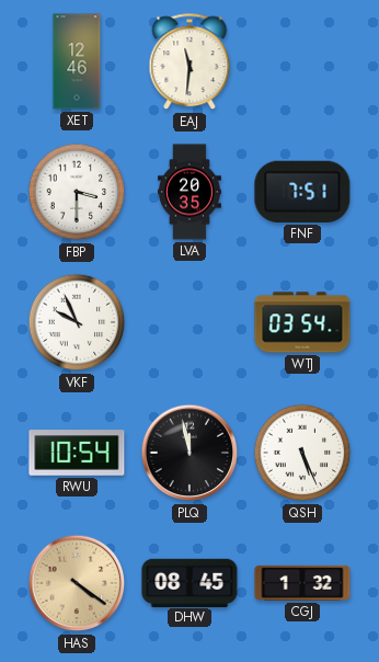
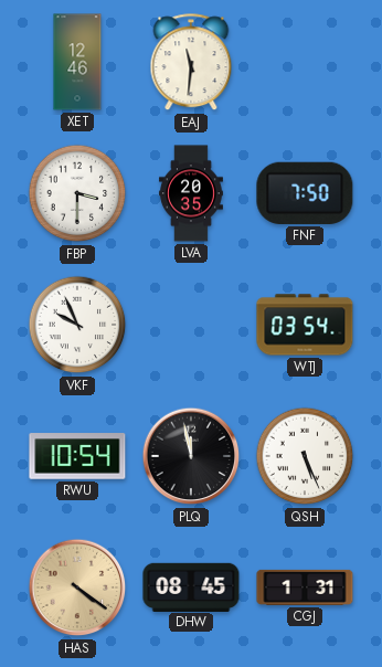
FNF: 7:51 -> 7:50 (305, 193)
CGJ: 1:32 -> 1:31 (305, 587)
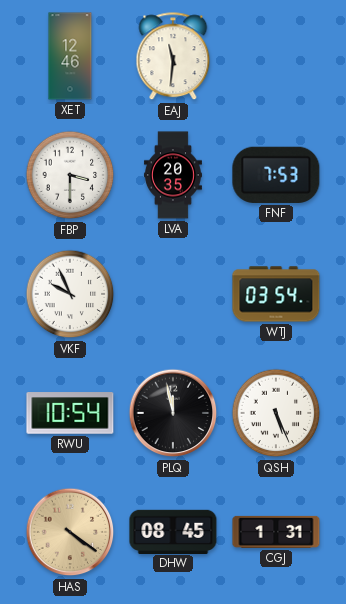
FNF: 7:50 -> 7:53 (276, 175)
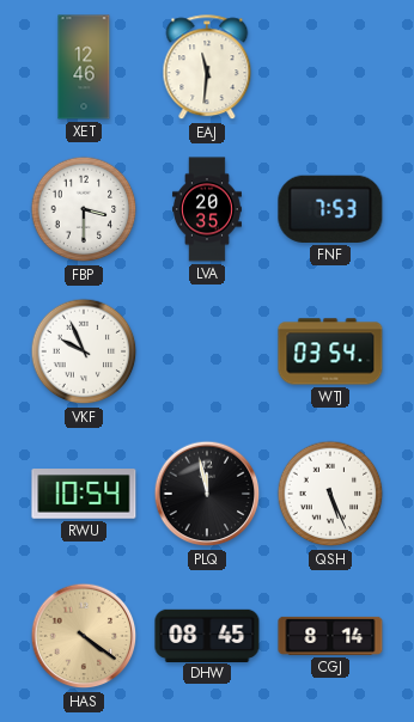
CGJ: 1:31 -> 8:14 (330, 636)
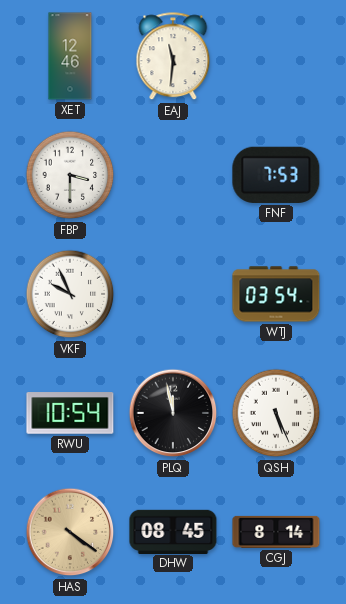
LVA: 20:35 -> none (207, 209)
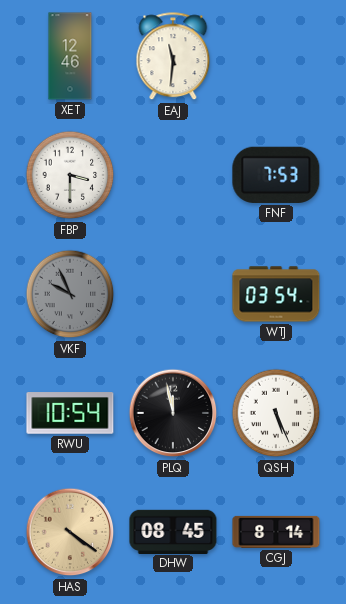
VKF dial: white -> grey (70, 294)
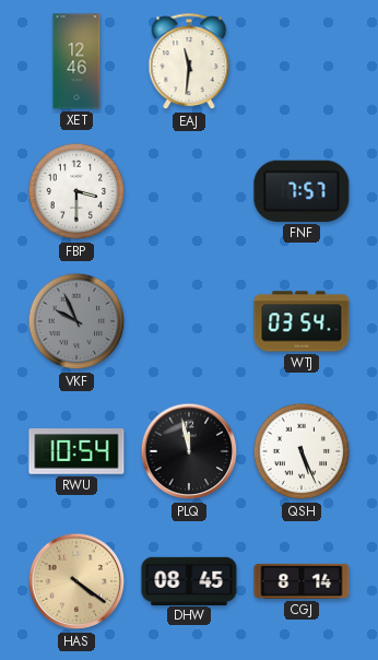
FNF: 7:53 -> 7:57 (302, 191)
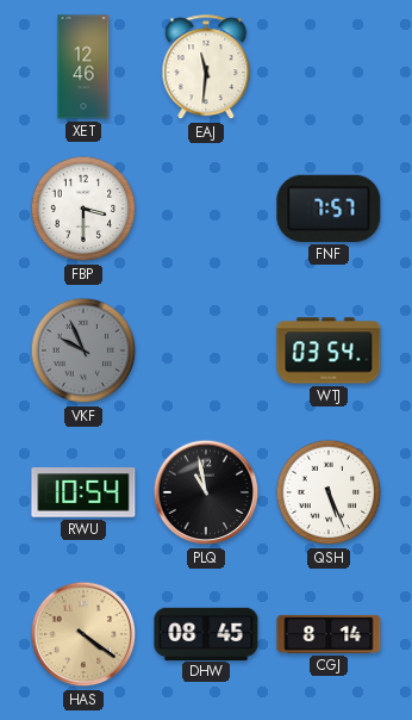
PLQ: 11:58 -> 10:58 (206, 492)
